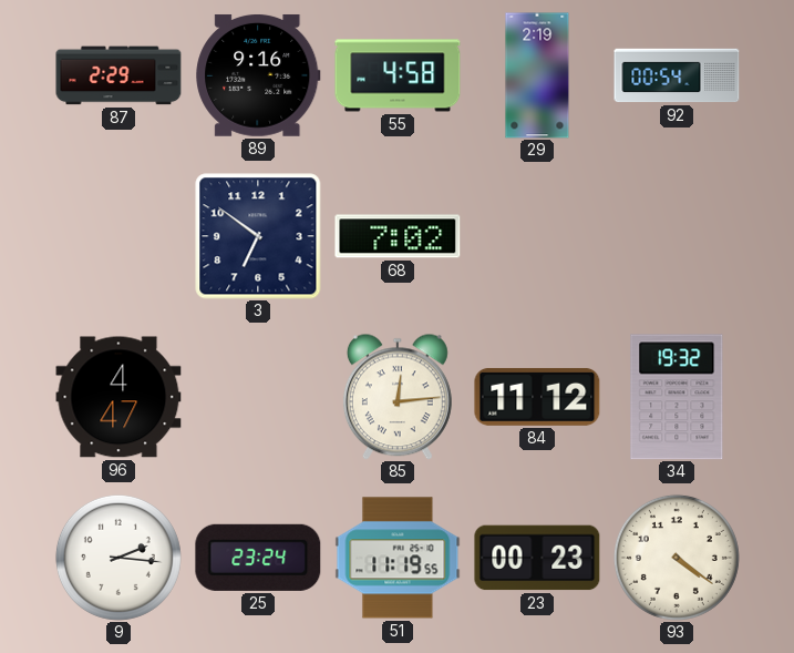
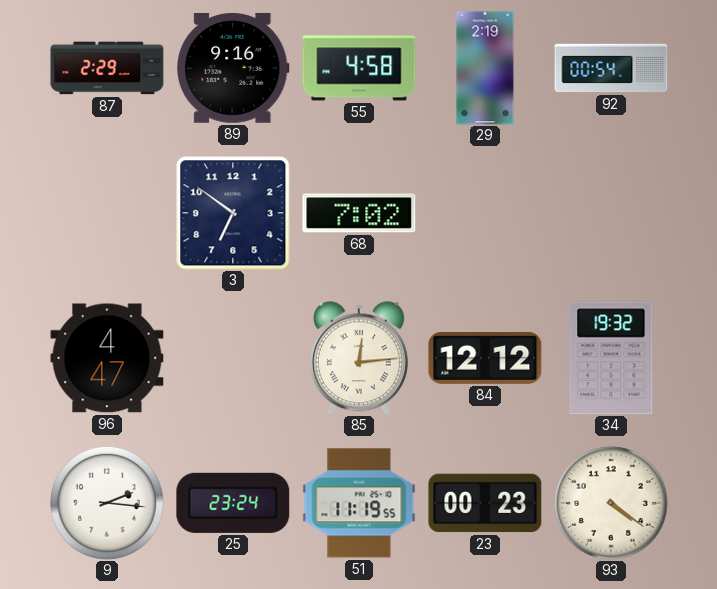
84: 11:12 -> 12:12 (485, 358)
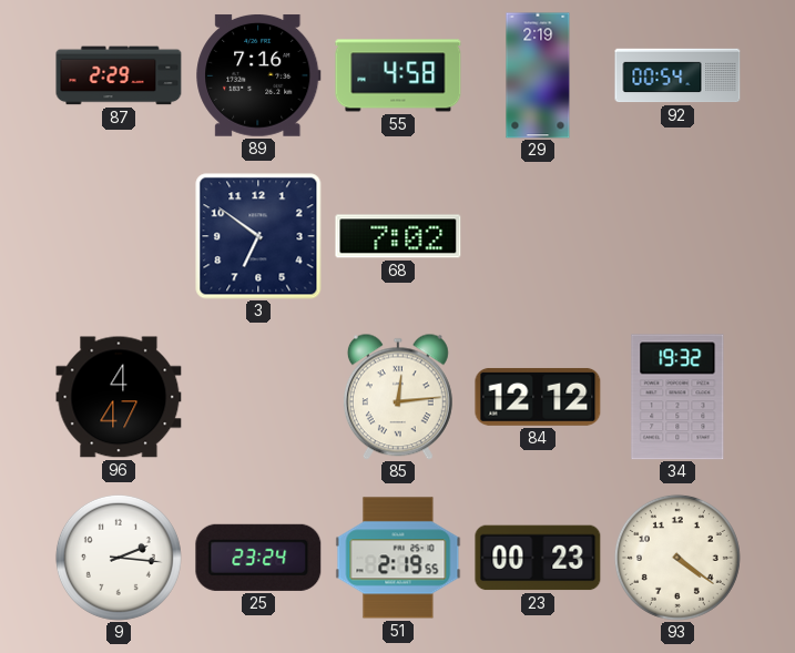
89: 9:16 -> 7:16 (258, 75)
51: 11:19 -> 2:19 (398, 558)
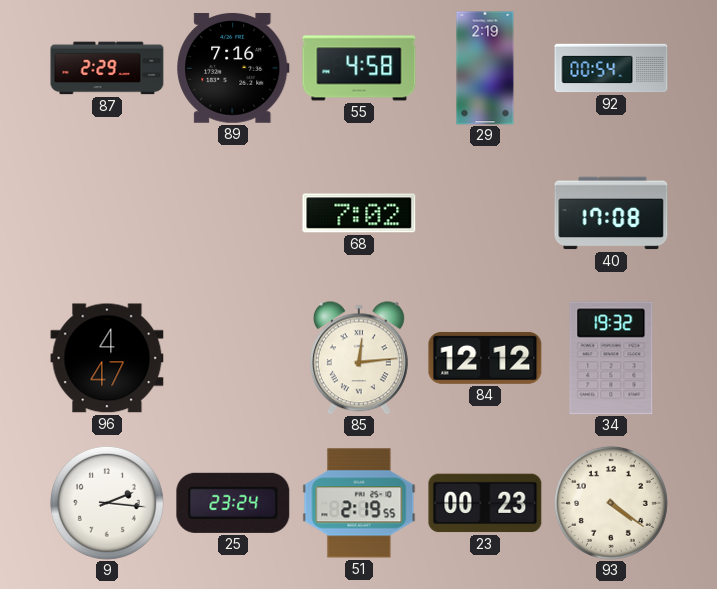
3: 6:51 -> none (258, 236)
40: none -> 17:08 (611, 213)
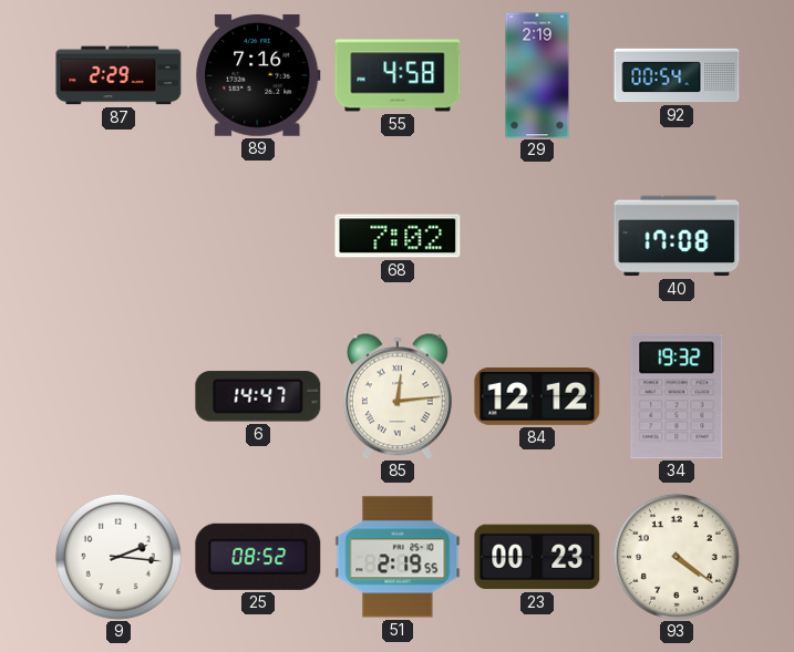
96: 4:47 -> none (107, 358)
6: none -> 14:47 (258, 396)
25: 23:24 -> 08:52 (258, 557)
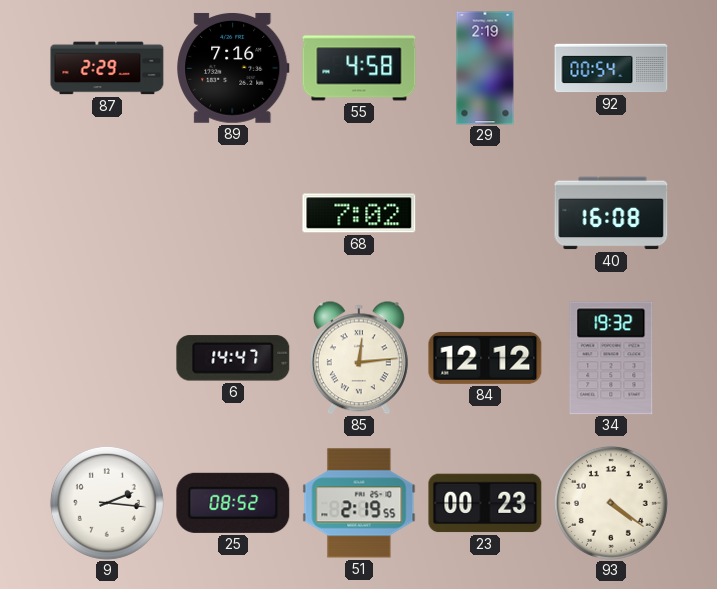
40: 17:08 -> 16:08 (611, 213)
